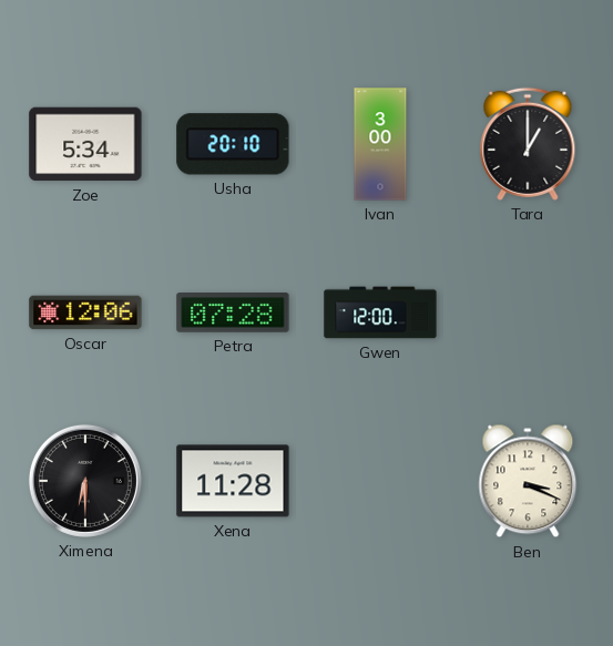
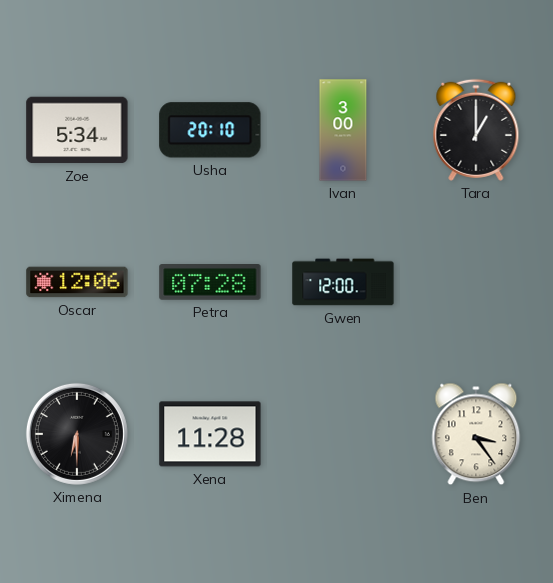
Ben: 3:19 -> 3:24 (476, 434)
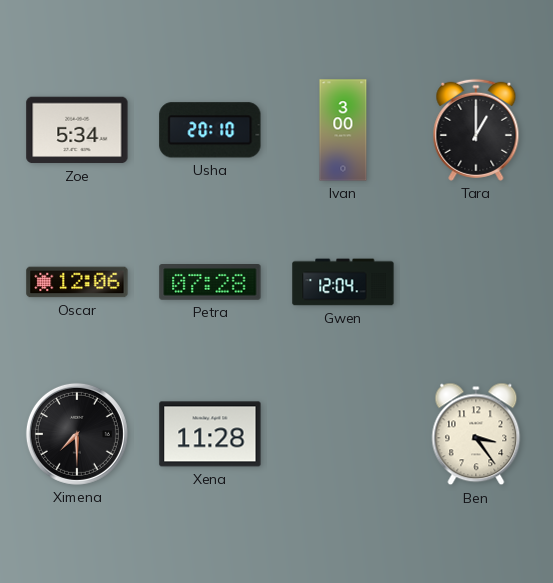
Gwen: 12:00 -> 12:04 (343, 282)
Ximena: 6:30 -> 7:30 (77, 434)
